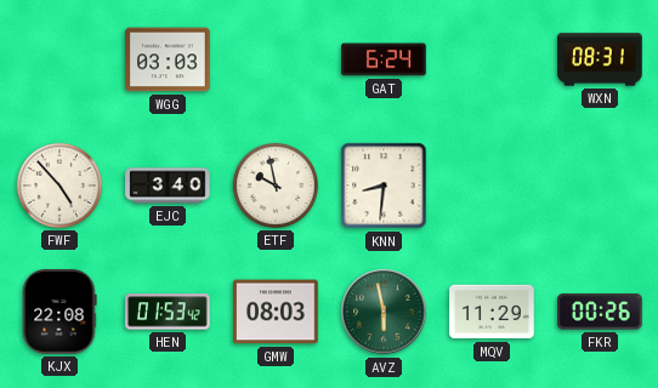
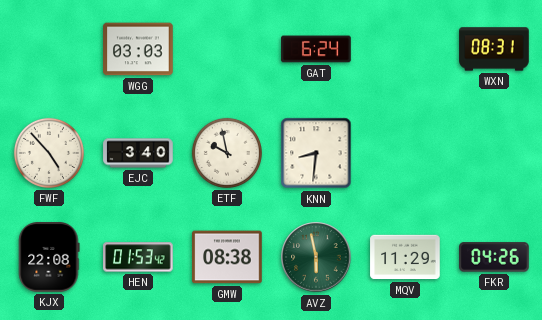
GMW: 08:03 -> 08:38 (227, 257)
FKR: 00:26 -> 04:26 (494, 257)
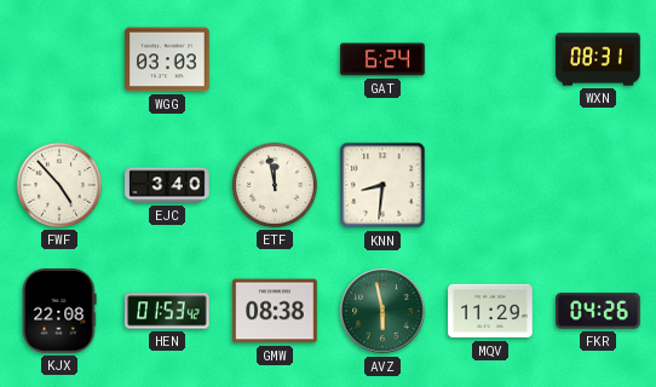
ETF: 9:58 -> 11:58 (275, 185)
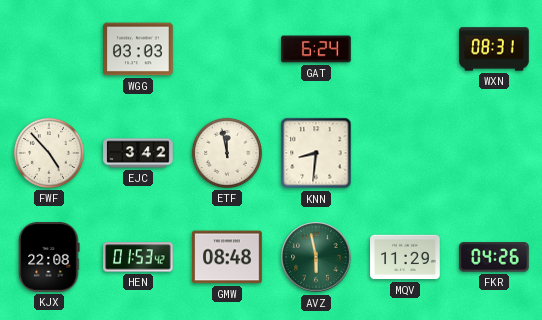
EJC: 3:40 -> 3:42 (138, 153)
GMW: 08:38 -> 08:48 (227, 257)
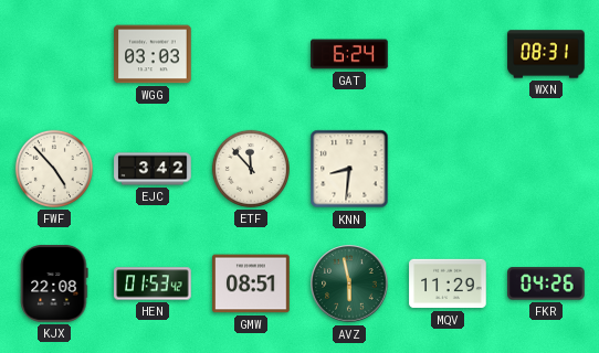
ETF: 11:58 -> 11:53 (251, 169)
GMW: 08:48 -> 08:51 (251, 284)
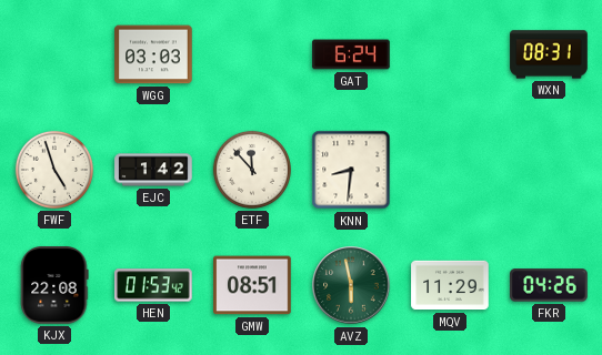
FWF: 4:53 -> 4:57 (54, 170)
EJC: 3:42 -> 1:42 (153, 170)
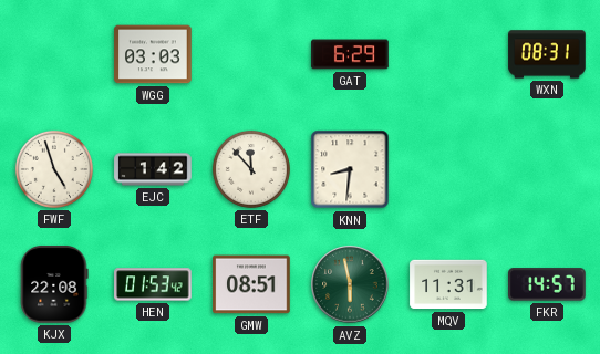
GAT: 6:24 -> 6:29 (350, 54)
MQV: 11:29 -> 11:31 (448, 284)
FKR: 04:26 -> 14:57 (547, 284)
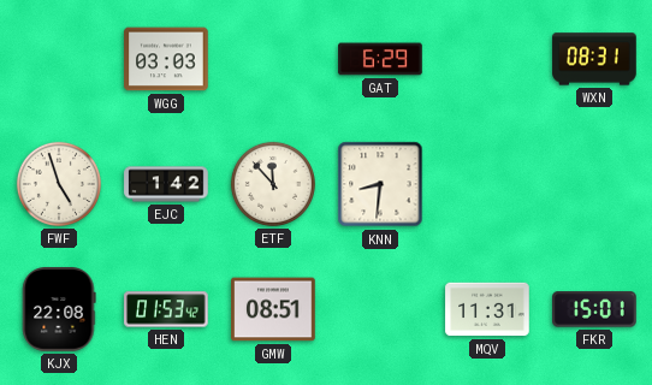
AVZ: 5:58 -> none (350, 284)
FKR: 14:57 -> 15:01 (594, 309)
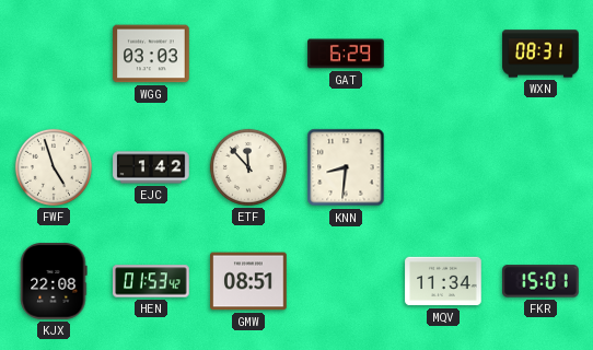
MQV: 11:31 -> 11:34 (443, 281)
